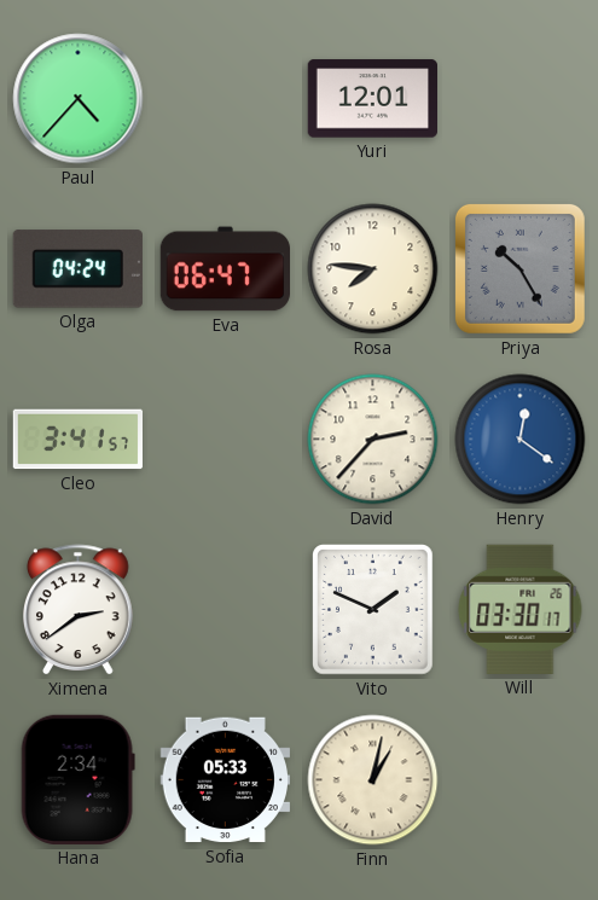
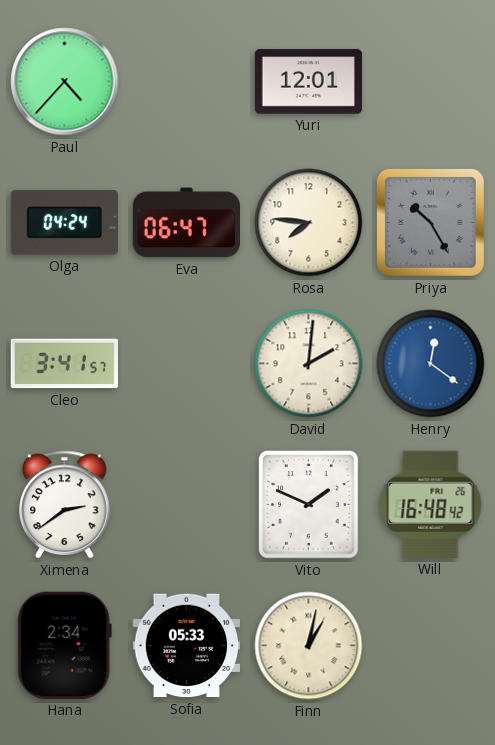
David: 2:37 -> 2:01 (309, 364)
Will: 03:30 -> 16:48 (431, 504)
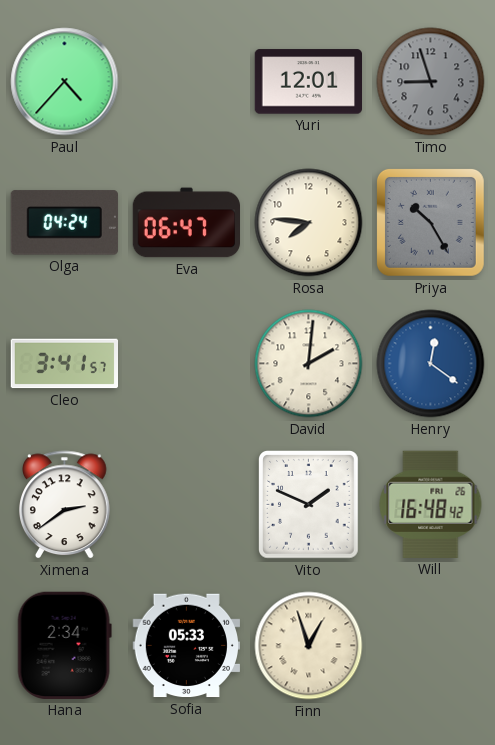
Timo: none -> 8:57 (431, 82)
Finn: 1:02 -> 12:57 (309, 646)
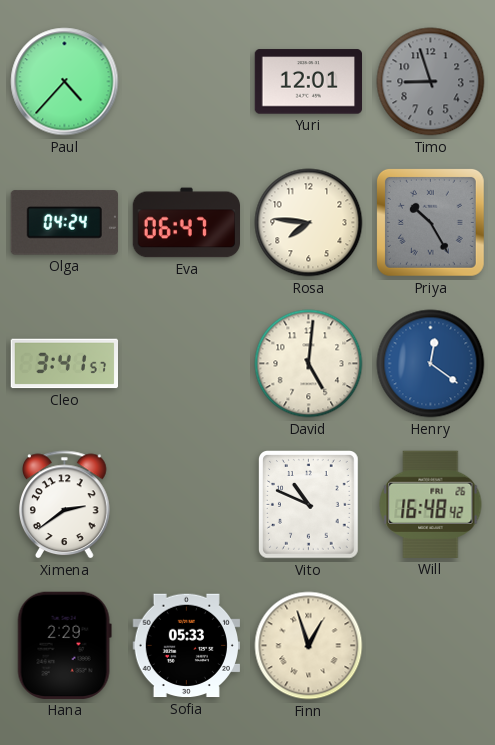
David: 2:01 -> 5:01 (309, 364)
Vito: 1:49 -> 10:49 (309, 505)
Hana: 2:34 -> 2:29 (64, 645)
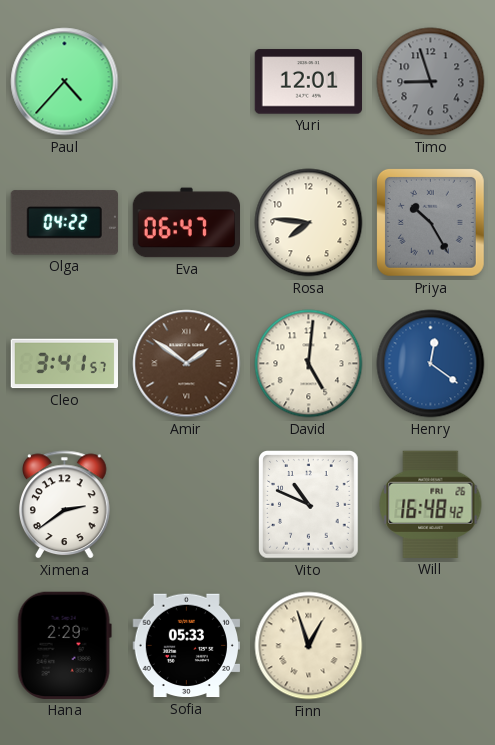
Olga: 04:24 -> 04:22 (64, 223)
Amir: none -> 1:51 (187, 364)
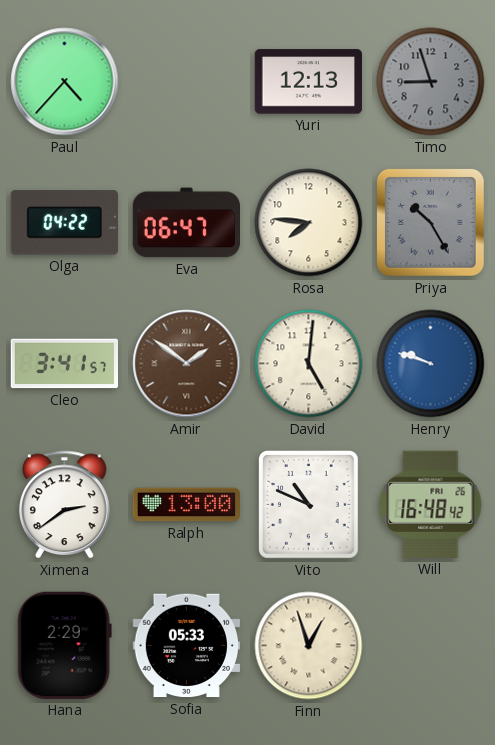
Yuri: 12:01 -> 12:13 (308, 82)
Henry: 12:21 -> 9:48 (431, 364)
Ralph: none -> 13:00 (187, 505)
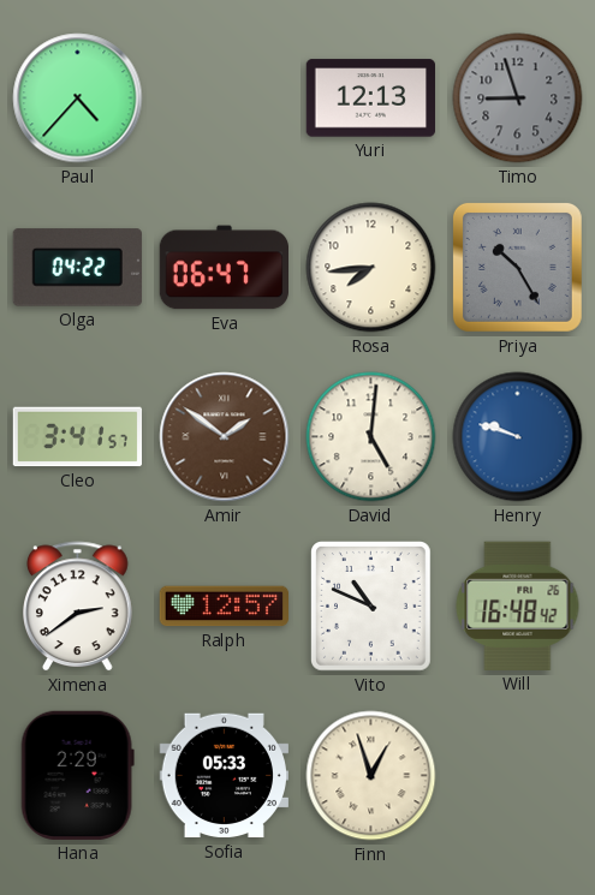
Rosa: 7:46 -> 7:44 (371, 268)
Ralph: 13:00 -> 12:57 (225, 607)
